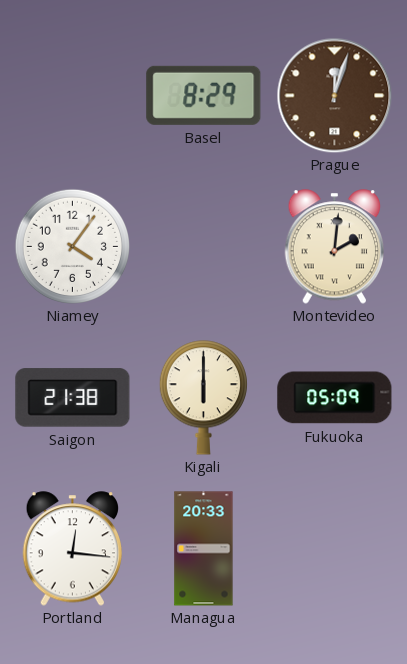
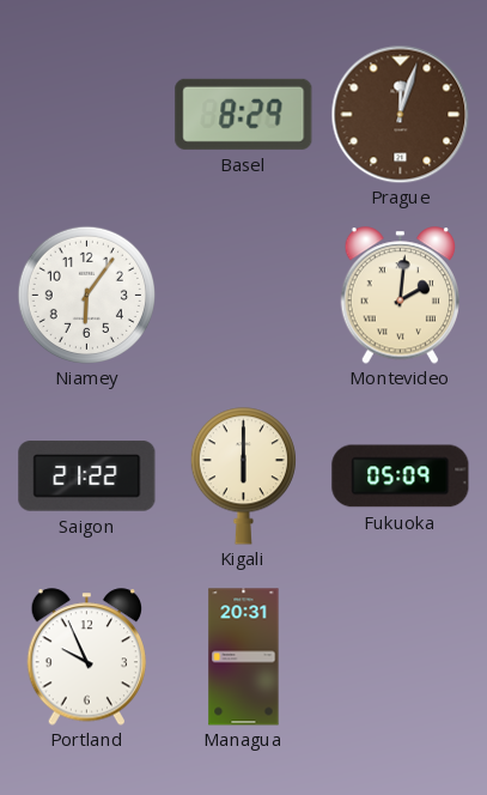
Niamey: 4:06 -> 6:06 (86, 295)
Saigon: 21:38 -> 21:22 (87, 477)
Portland: 12:16 -> 9:56 (87, 657)
Managua: 20:33 -> 20:31 (244, 657)
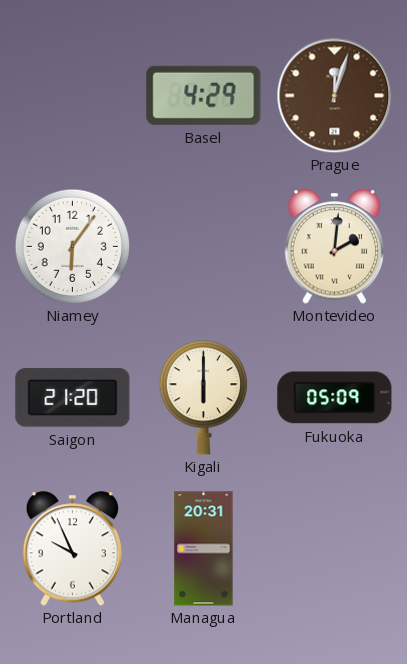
Basel: 8:29 -> 4:29 (204, 95)
Saigon: 21:22 -> 21:20 (73, 398)
